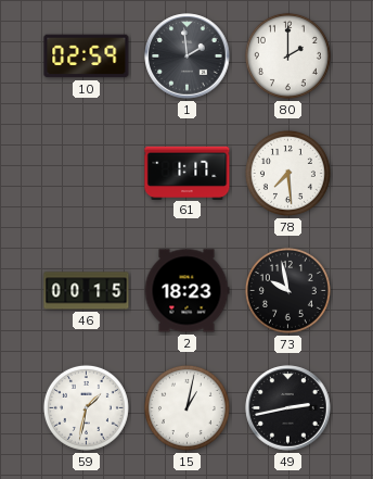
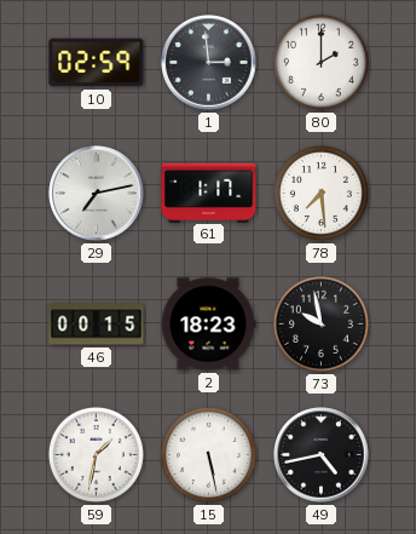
1: 1:59 -> 2:59 (209, 63)
29: none -> 7:13 (97, 194)
15: 1:02 -> 5:28 (208, 454)
49: 2:43 -> 4:43 (322, 455)
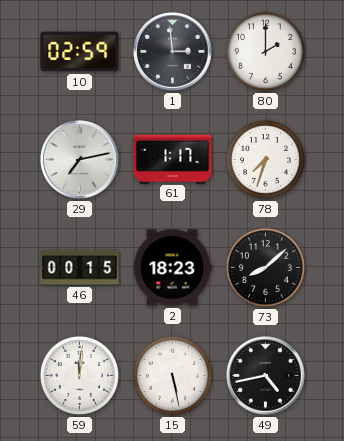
78: 7:29 -> 7:33 (265, 159)
73: 9:58 -> 8:08 (265, 267)
59: 1:32 -> 12:01 (79, 375)
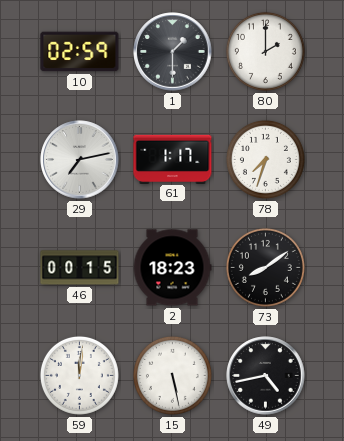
1: 2:59 -> 1:30 (173, 52)
73: 8:08 -> 8:09 (265, 267)
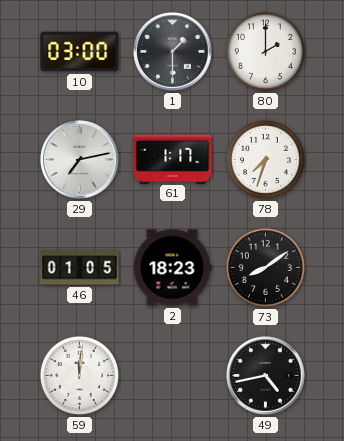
10: 02:59 -> 03:00 (80, 52)
46: 00:15 -> 01:05 (80, 268)
15: 5:28 -> none (172, 375)
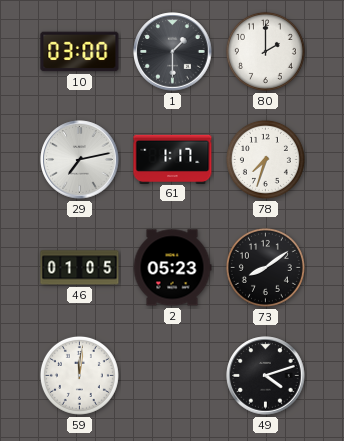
2: 18:23 -> 05:23 (172, 268)
49: 4:43 -> 4:12 (266, 376)
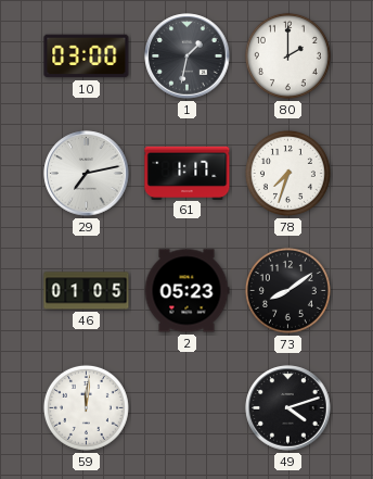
1: 1:30 -> 1:32 (188, 56)
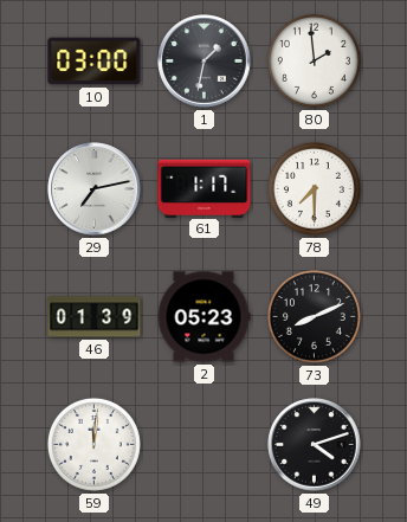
80: 2:00 -> 1:59 (314, 60)
78: 7:33 -> 7:30 (314, 188)
46: 01:05 -> 01:39 (95, 317)
73: 8:09 -> 8:11 (314, 316)
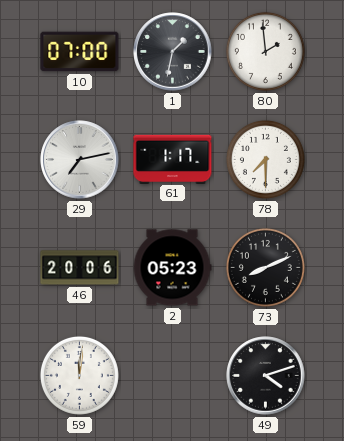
10: 03:00 -> 07:00 (80, 52)
46: 01:39 -> 20:06 (80, 268)
